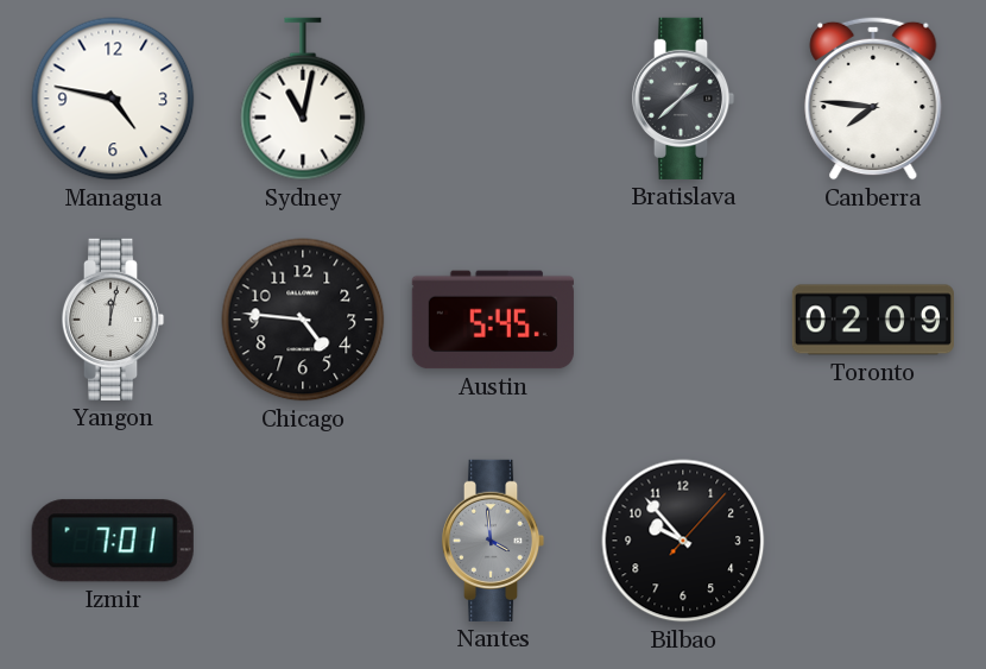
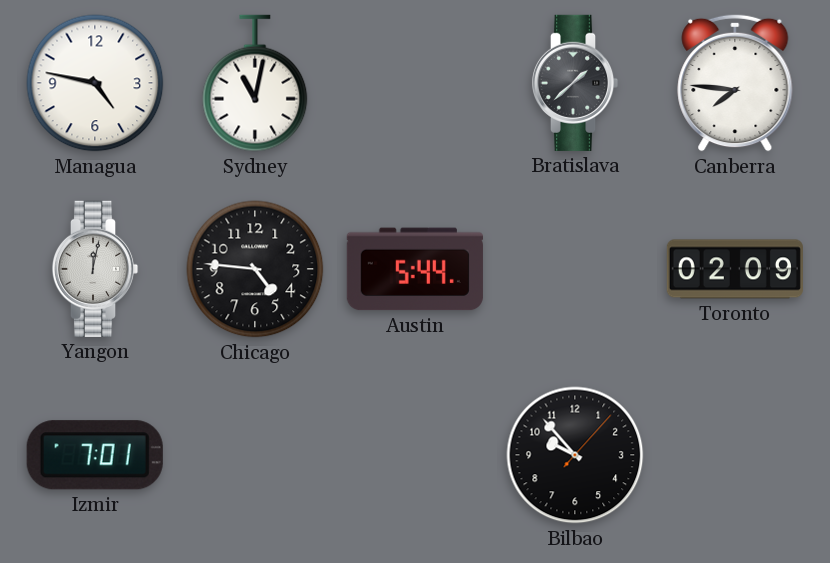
Austin: 5:45 -> 5:44 (415, 269)
Nantes: 3:59 -> none (493, 541)
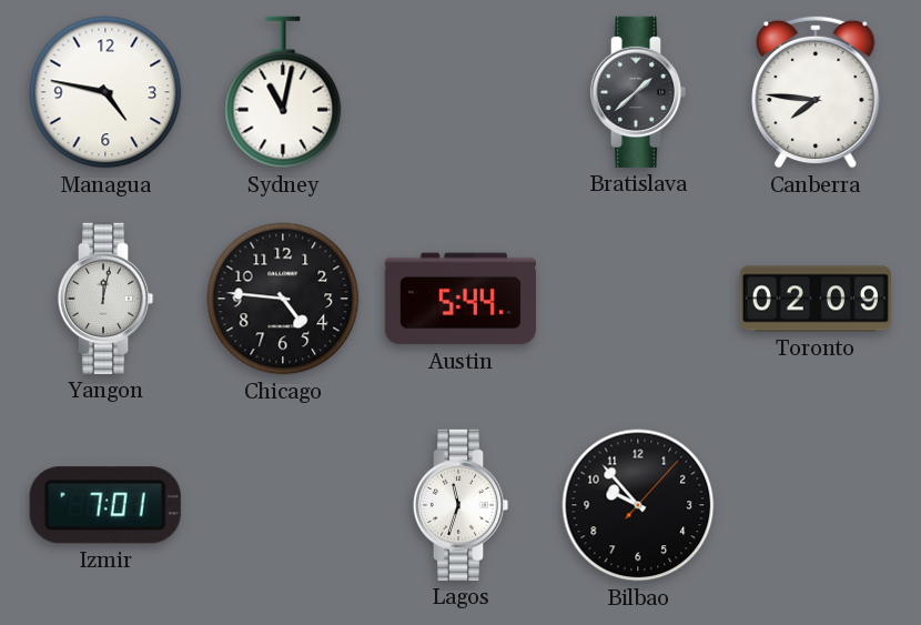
Lagos: none -> 11:33 (460, 505)
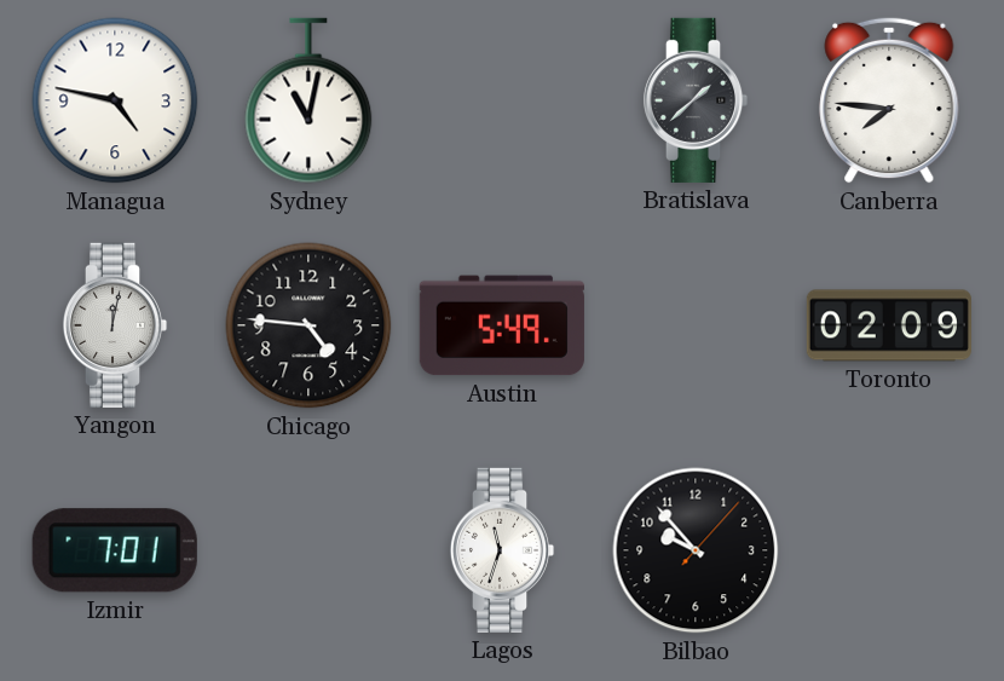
Austin: 5:44 -> 5:49 (502, 325)
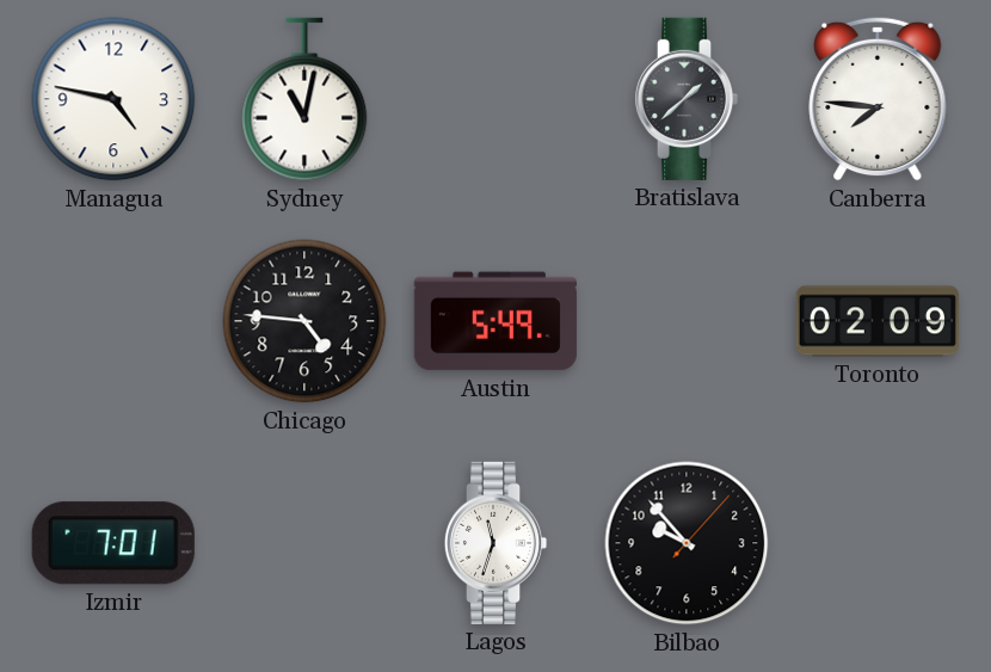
Yangon: 12:02 -> none (115, 325)
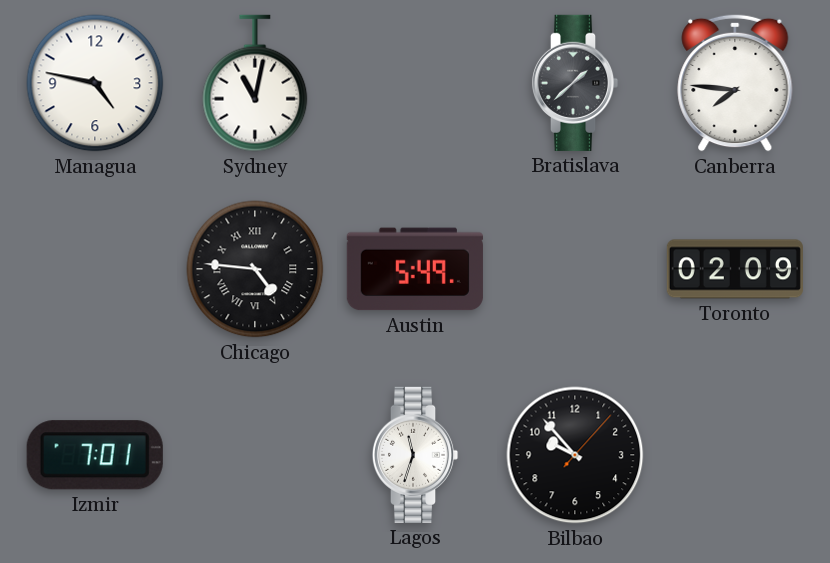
Chicago numerals: Arabic -> Roman (255, 269)
